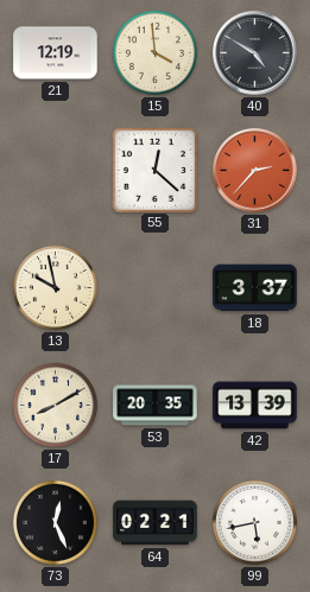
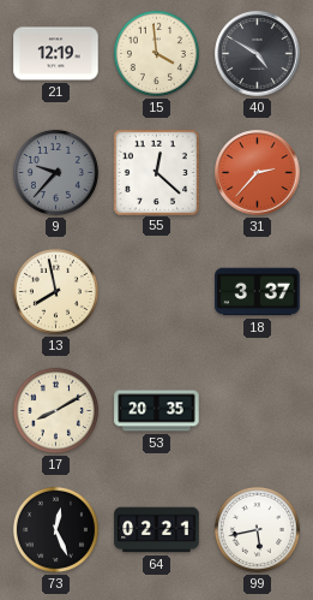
9: none -> 9:37 (55, 172)
13: 9:58 -> 7:58 (55, 291)
42: 13:39 -> none (255, 406)
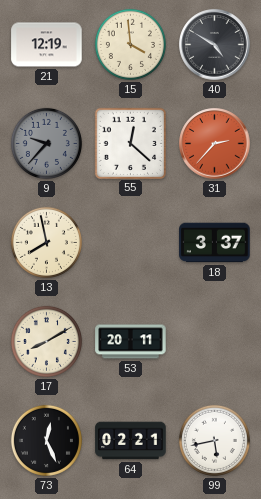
53: 20:35 -> 20:11 (131, 342)
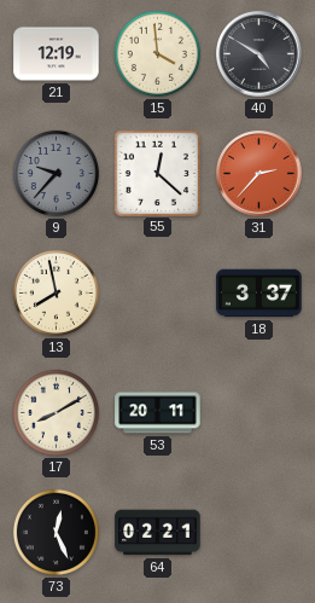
99: 5:43 -> none (214, 440)
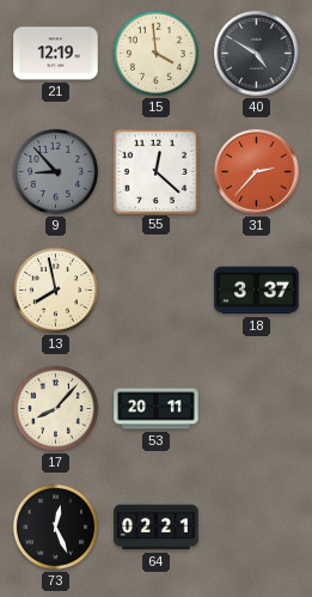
9: 9:37 -> 8:53 (55, 171)
17: 8:10 -> 8:07 (55, 408)
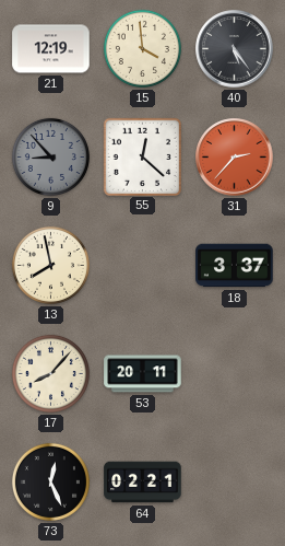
40: 4:50 -> 5:24 (235, 49)
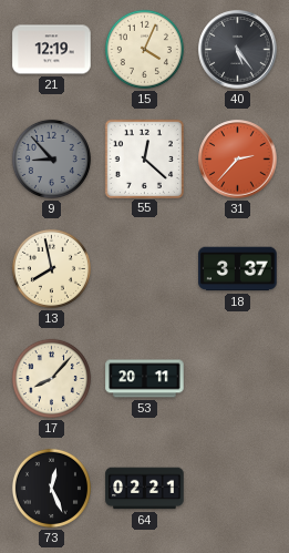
15: 3:59 -> 4:04 (144, 49)
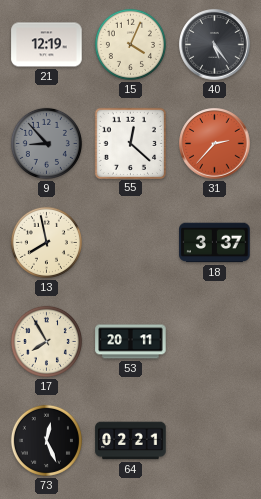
17: 8:07 -> 7:55 (46, 341)
